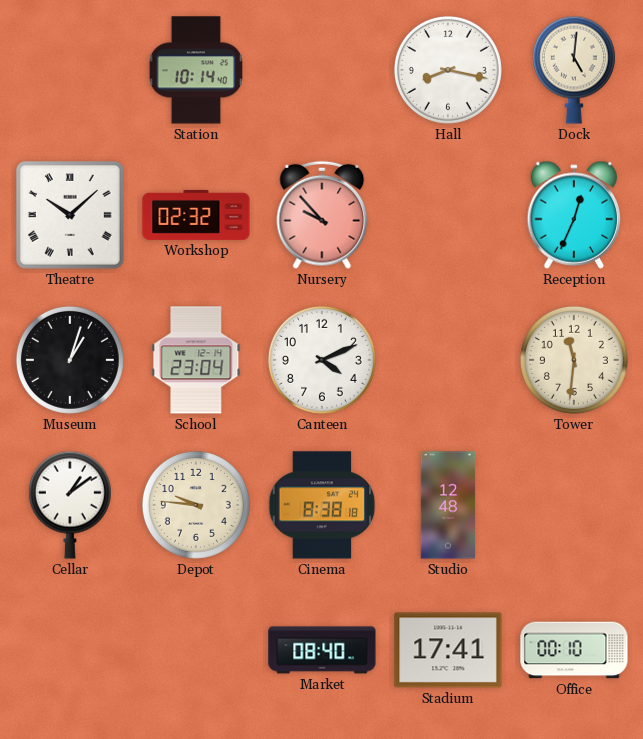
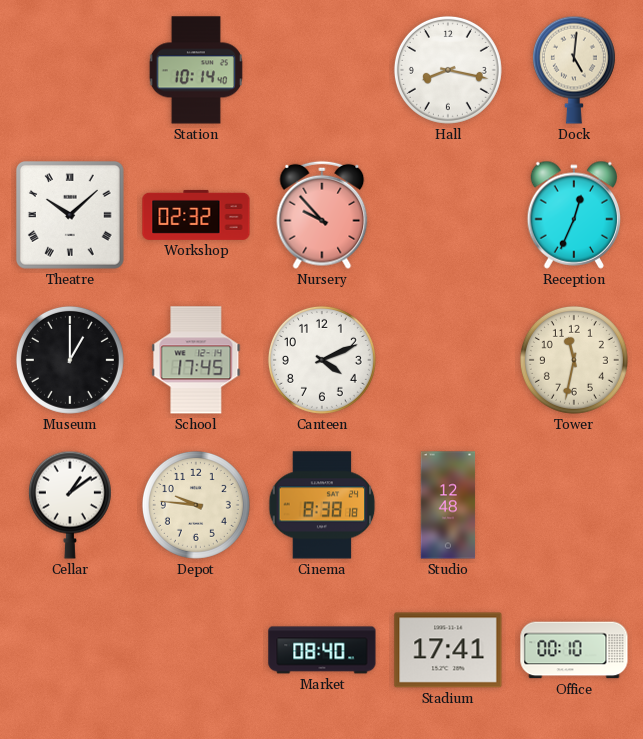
Museum: 1:03 -> 1:00 (70, 360)
School: 23:04 -> 17:45 (196, 360)
Tower: 11:31 -> 11:32 (574, 360)
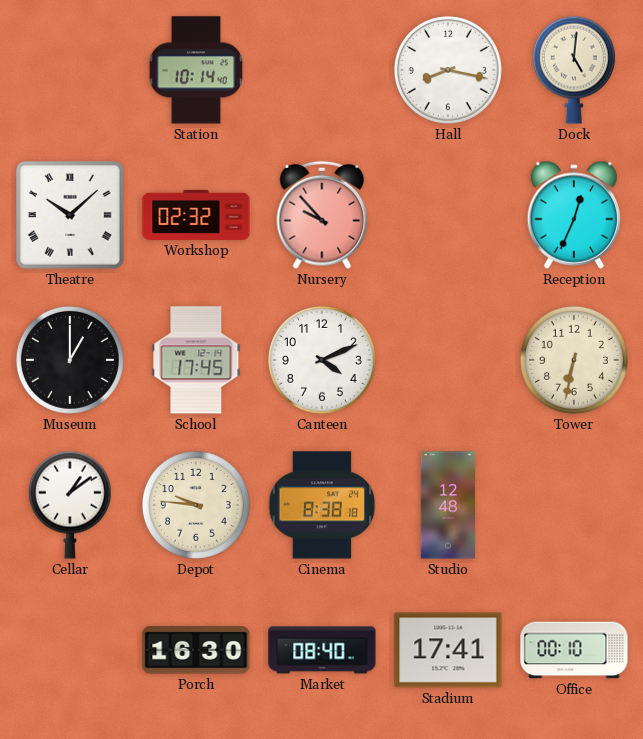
Tower: 11:32 -> 6:32 (574, 360)
Porch: none -> 16:30 (196, 650)
